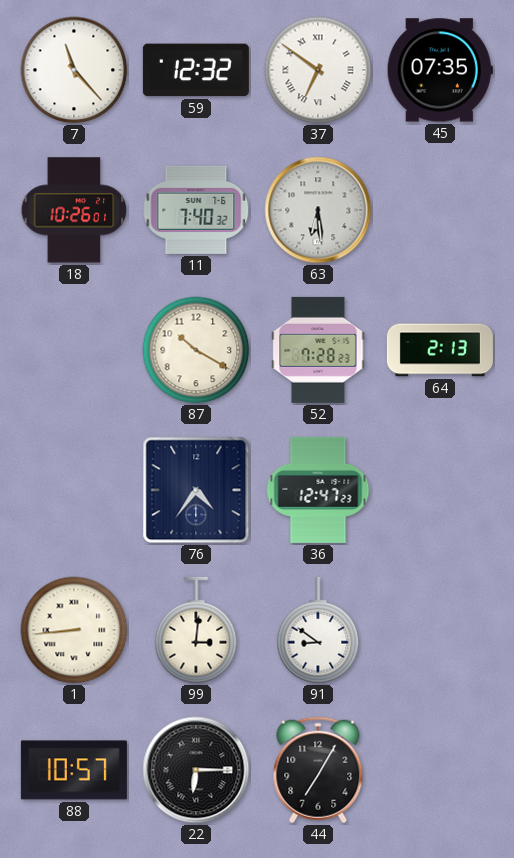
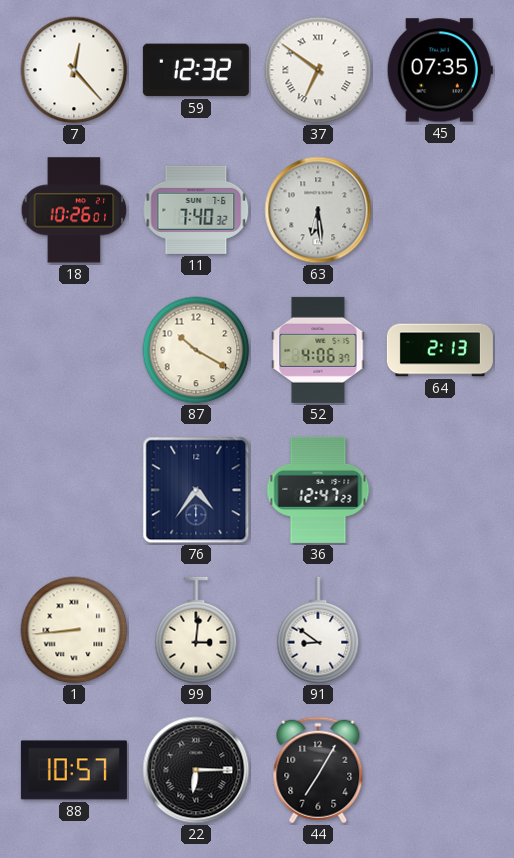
7: 11:23 -> 12:23 (74, 70)
52: 7:28 -> 4:06 (318, 350)
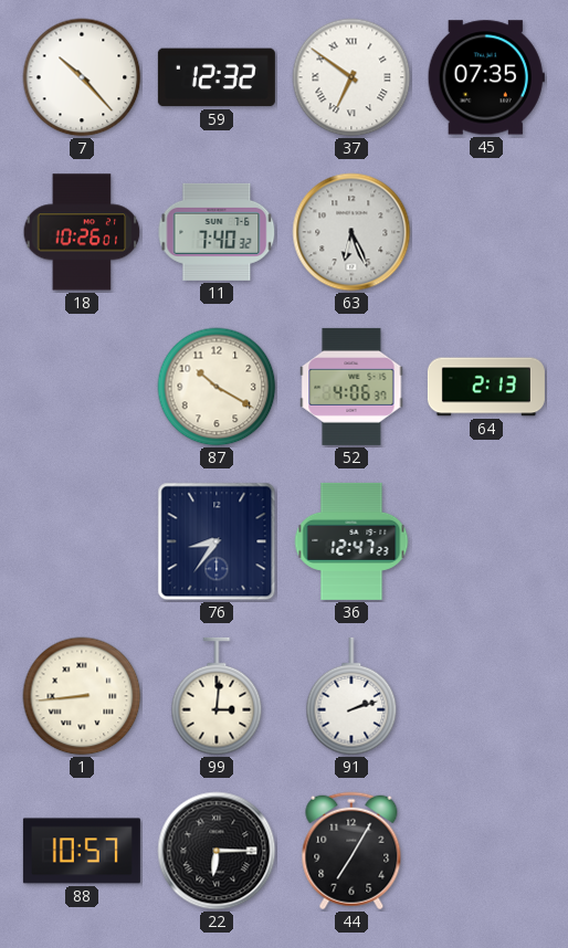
7: 12:23 -> 10:23 (82, 77)
63: 6:29 -> 6:26 (351, 232)
76: 4:36 -> 8:36 (217, 541)
91: 8:51 -> 2:12 (351, 696)
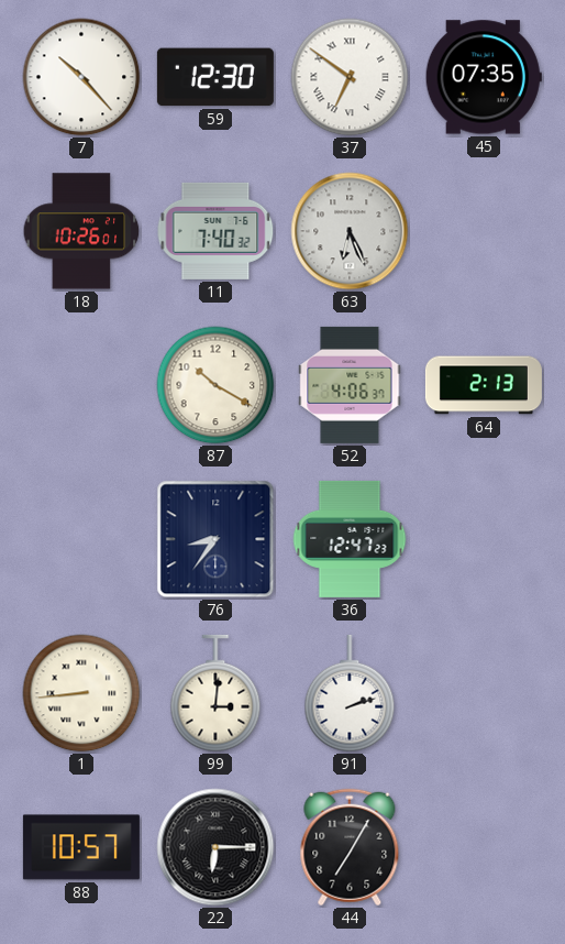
59: 12:32 -> 12:30 (215, 77)
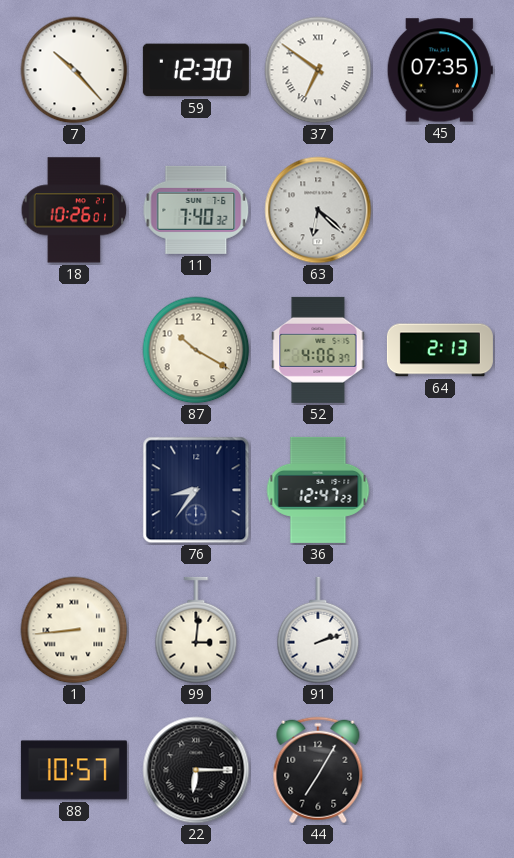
63: 6:26 -> 6:22 (318, 210)
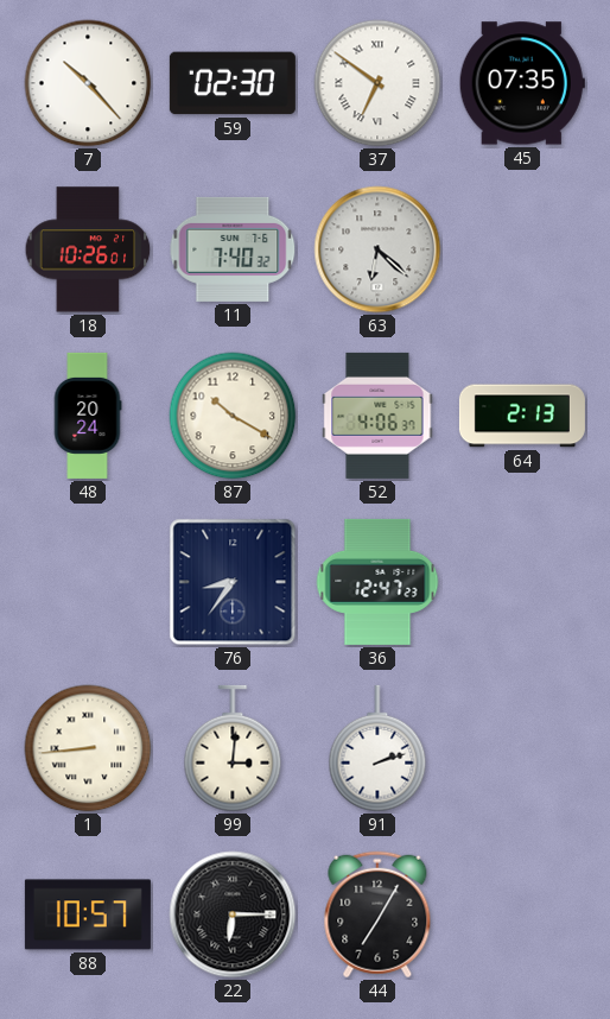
59: 12:30 -> 02:30 (233, 83)
48: none -> 20:24 (88, 416)
